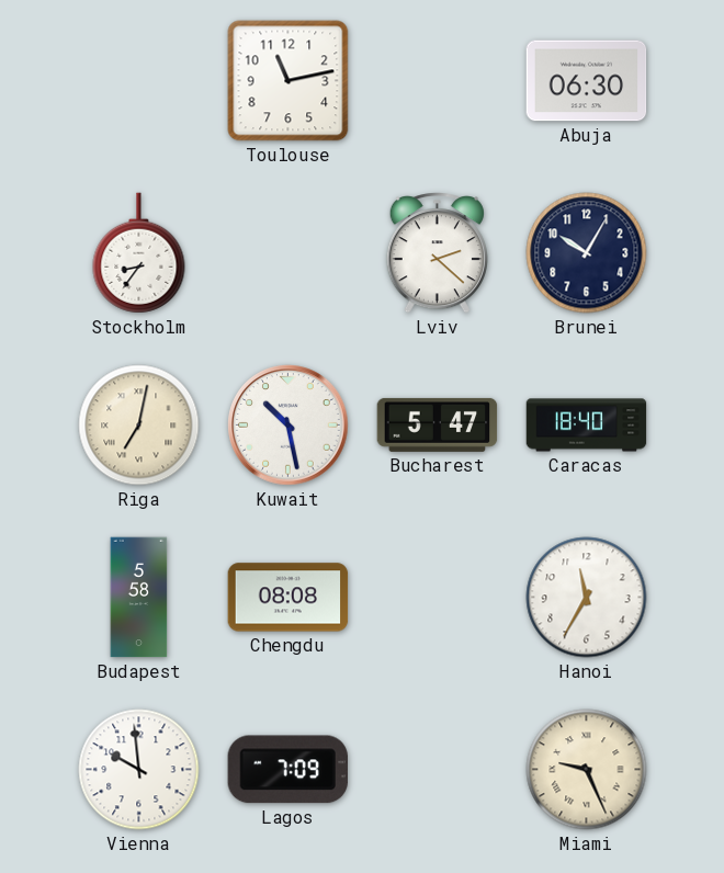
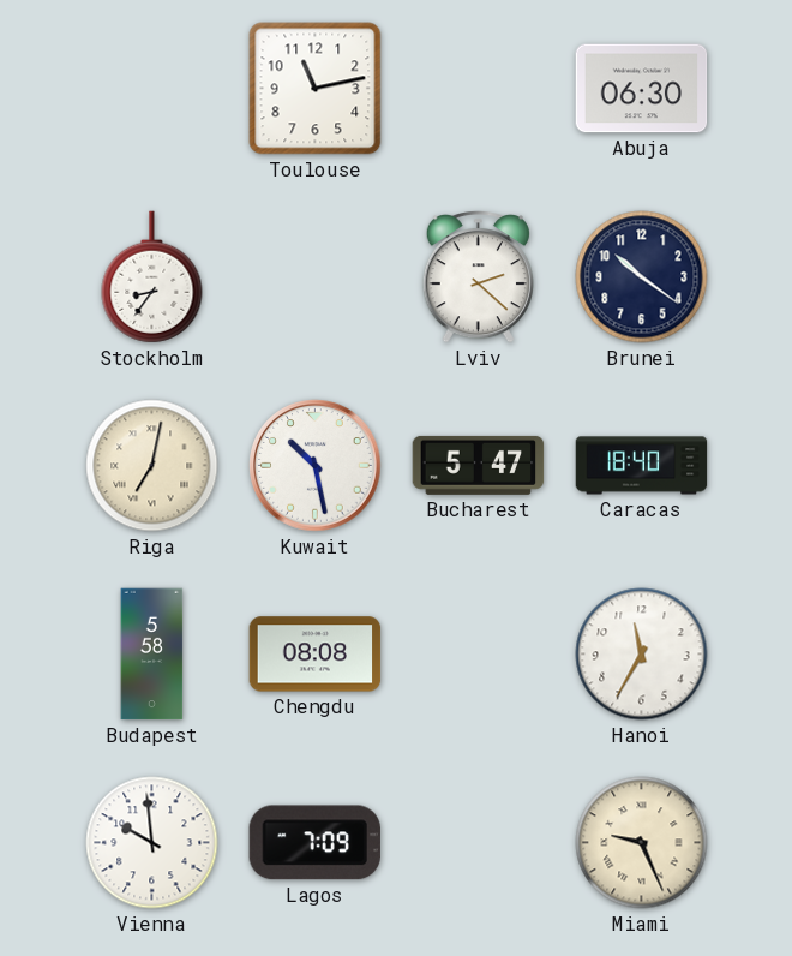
Brunei: 10:05 -> 10:21 (642, 277)
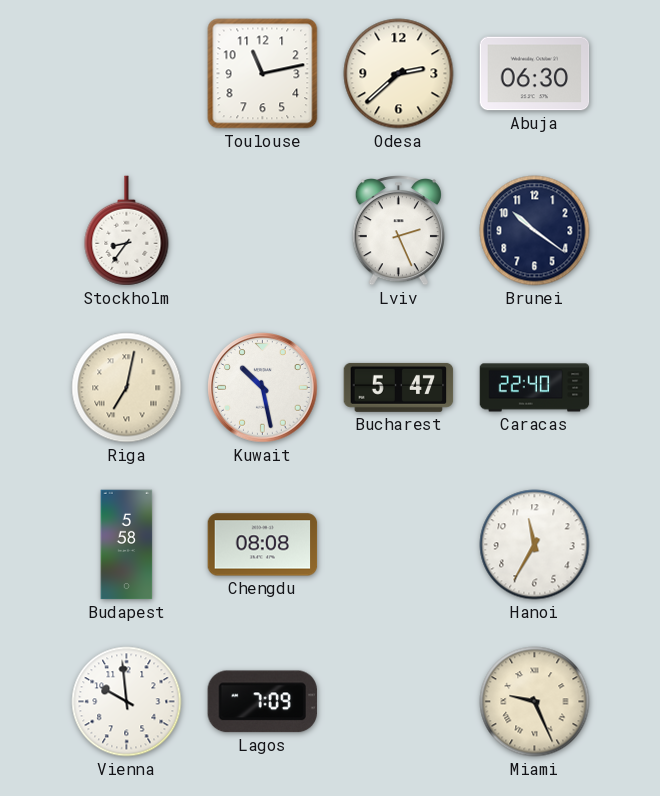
Odesa: none -> 2:38 (399, 74)
Lviv: 2:22 -> 2:26 (398, 231)
Caracas: 18:40 -> 22:40 (535, 388)
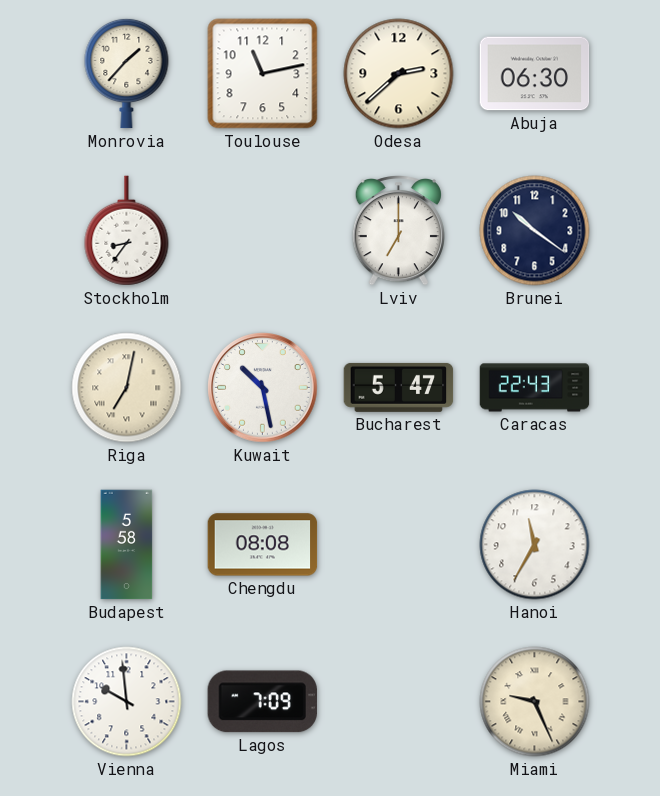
Monrovia: none -> 1:37 (127, 73)
Lviv: 2:26 -> 7:00 (398, 231)
Caracas: 22:40 -> 22:43 (535, 388)
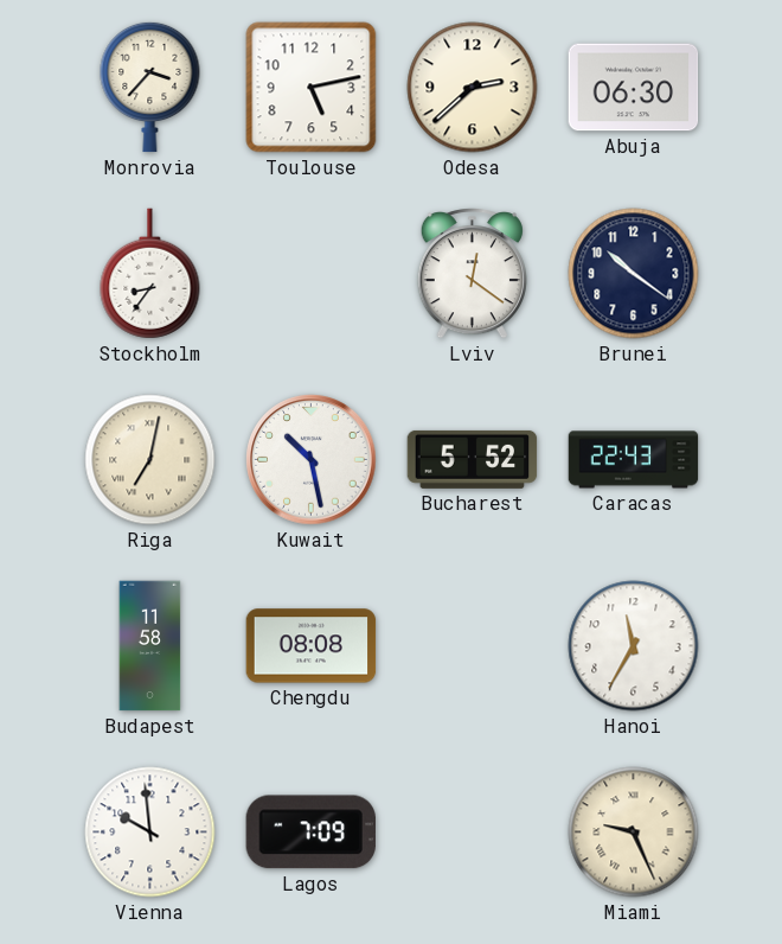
Monrovia: 1:37 -> 3:37 (150, 87)
Toulouse: 11:13 -> 5:13 (312, 88)
Lviv: 7:00 -> 12:21 (472, 274)
Bucharest: 5:47 -> 5:52 (473, 459)
Budapest: 5:58 -> 11:58 (150, 646)
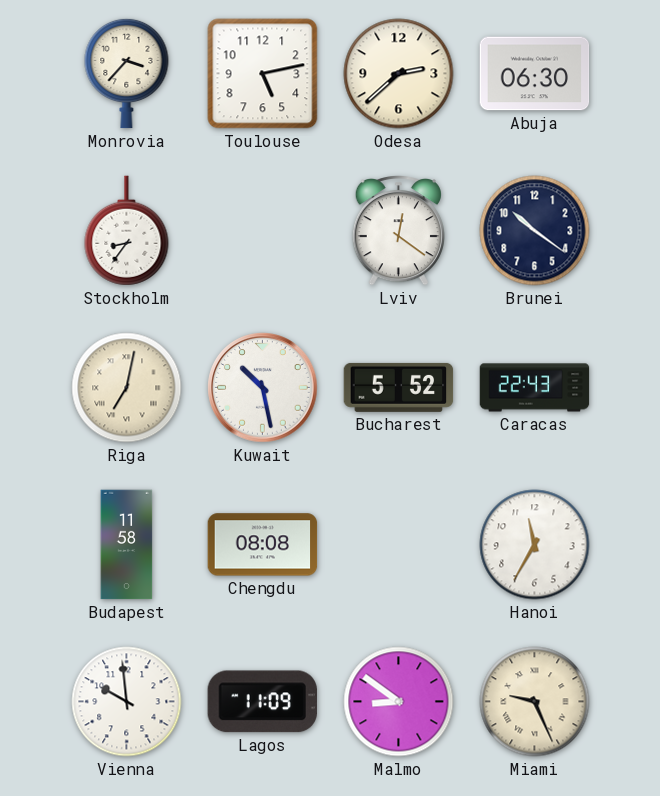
Lagos: 7:09 -> 11:09 (262, 702)
Malmo: none -> 8:51 (399, 702)
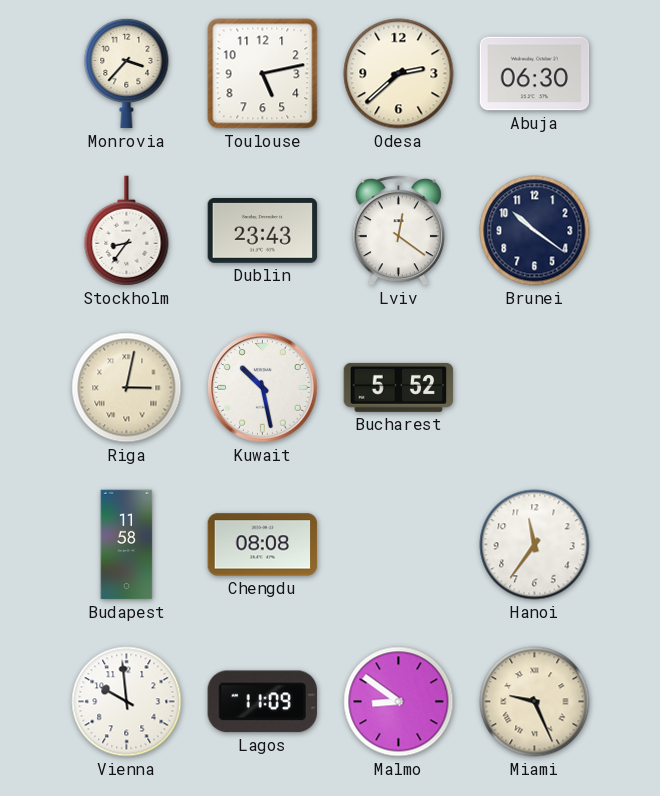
Dublin: none -> 23:43 (263, 231)
Riga: 7:02 -> 3:02 (127, 388)
Caracas: 22:43 -> none (535, 388)
Hanoi: 11:35 -> 11:36 (535, 545)
